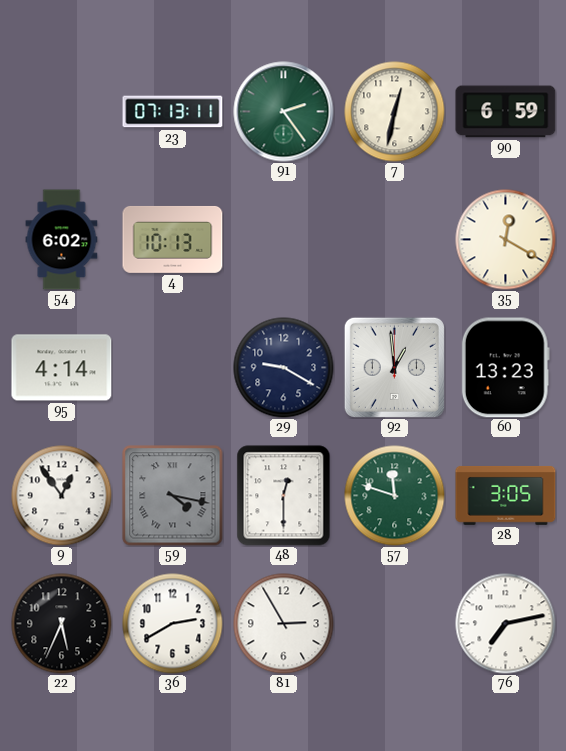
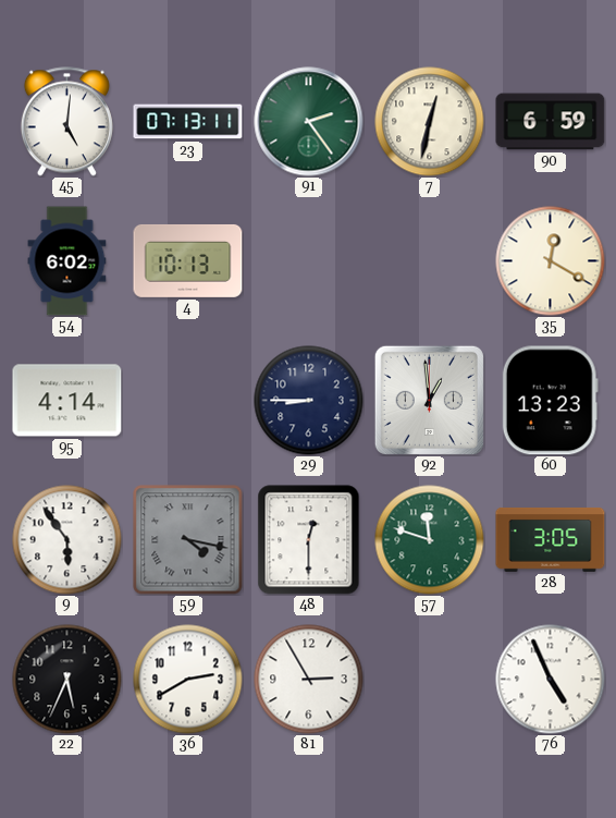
45: none -> 5:01 (66, 122)
29: 9:20 -> 8:45 (309, 401)
9: 12:54 -> 5:54 (67, 540)
76: 7:13 -> 4:56 (551, 680)
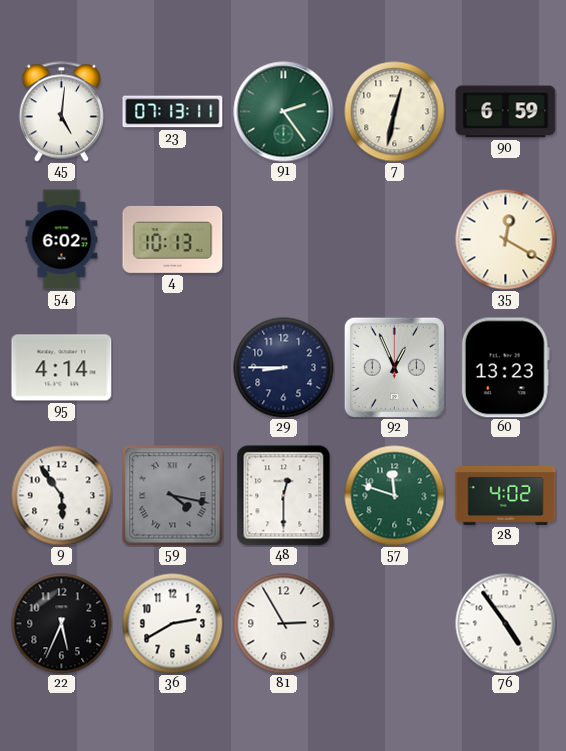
92: 12:59 -> 12:56 (394, 367)
28: 3:05 -> 4:02 (506, 495)
76: 4:56 -> 4:54 (506, 624)
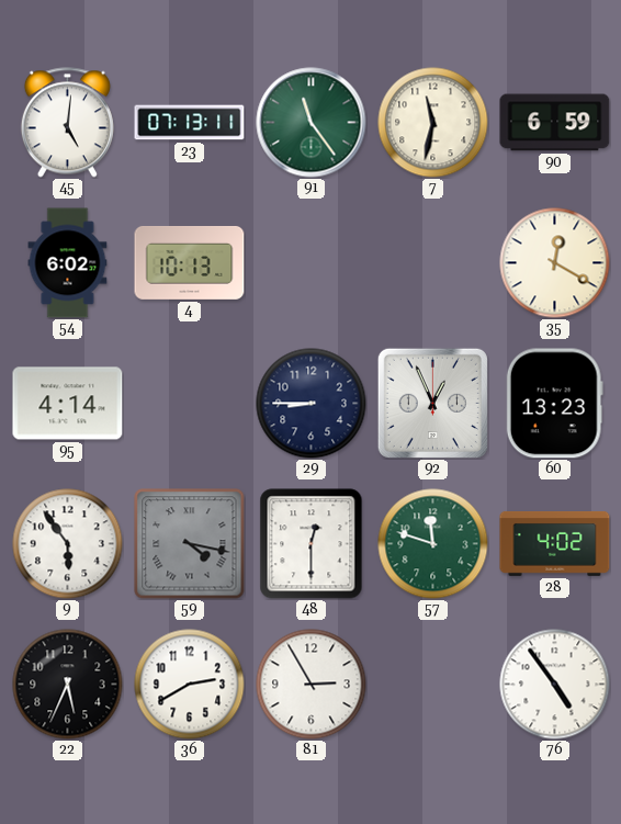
91: 2:24 -> 11:24 (312, 123)
7: 12:32 -> 11:32 (433, 123)
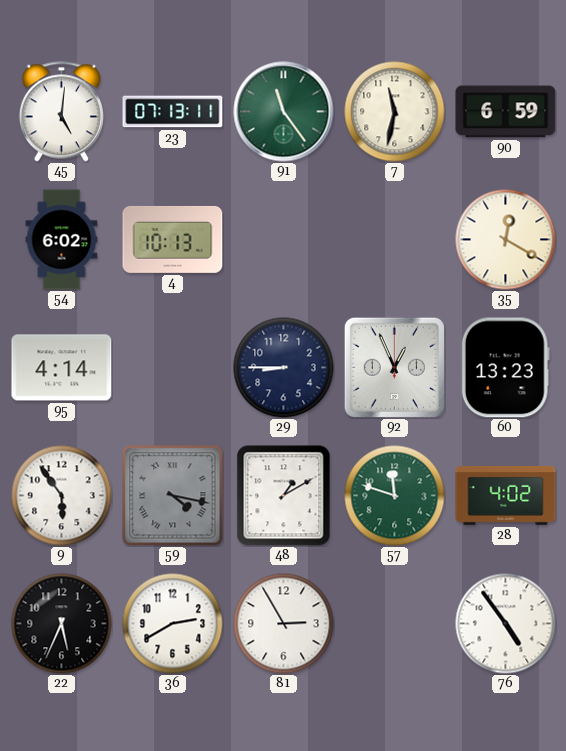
48: 12:30 -> 1:10 (284, 496)
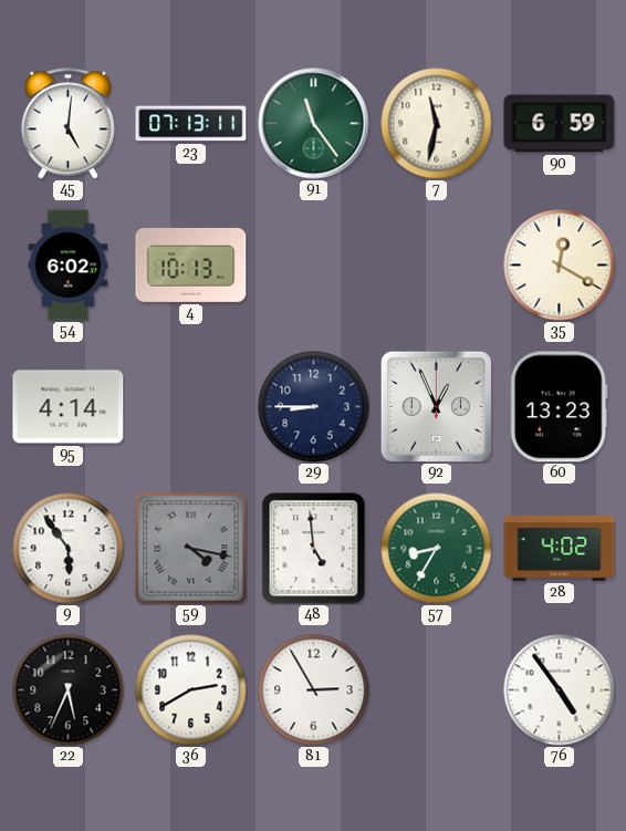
48: 1:10 -> 4:59 (314, 549)
57: 11:48 -> 8:35 (437, 549)
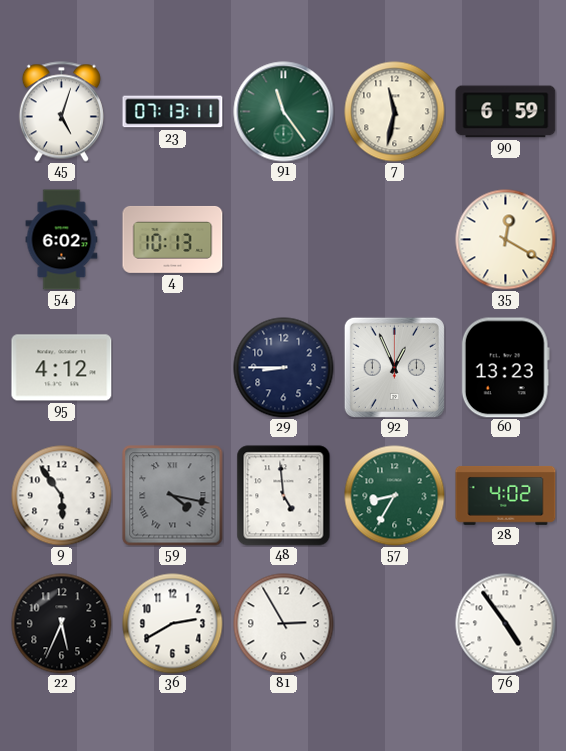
45: 5:01 -> 5:03 (61, 112)
95: 4:14 -> 4:12 (62, 368)
